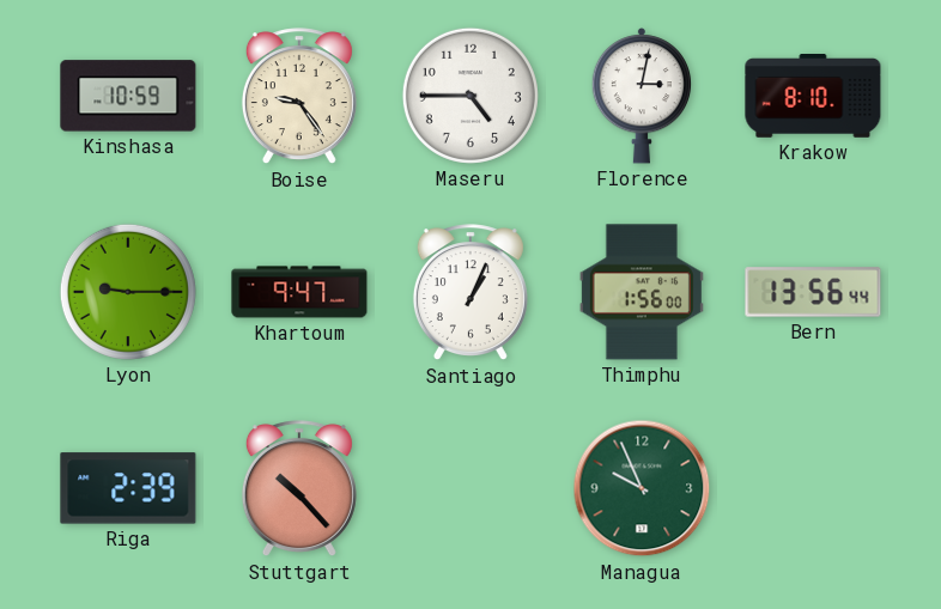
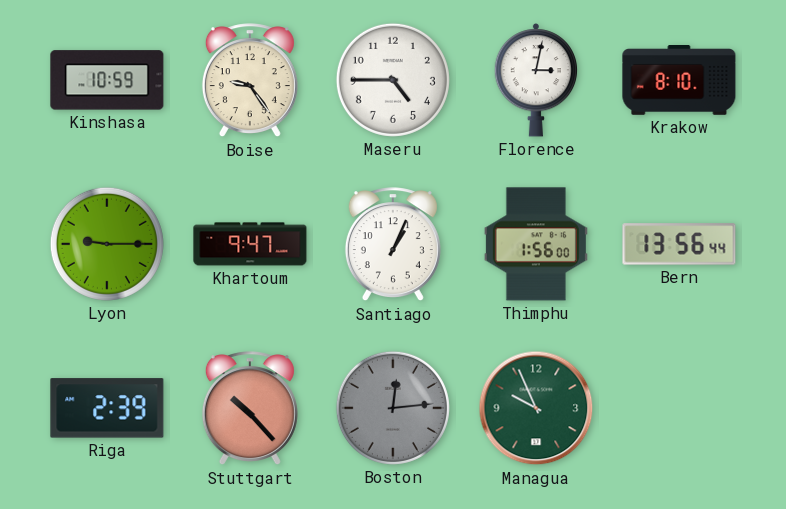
Boston: none -> 12:14 (393, 408)
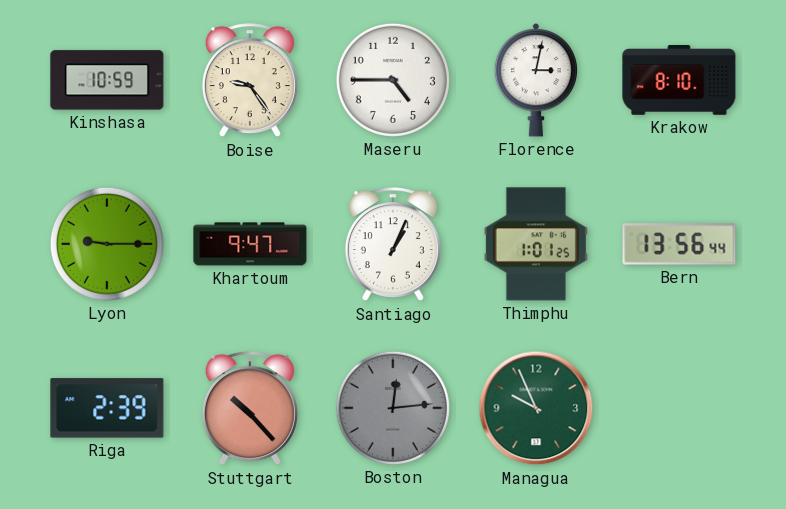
Thimphu: 1:56 -> 1:01 (536, 244)
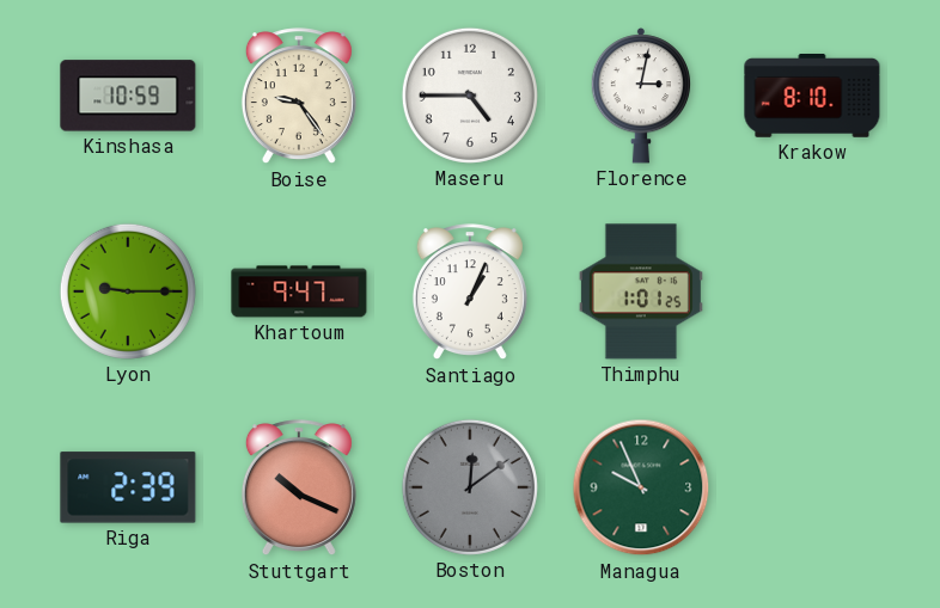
Bern: 13:56 -> none (679, 244)
Stuttgart: 10:23 -> 10:19 (299, 489)
Boston: 12:14 -> 12:09 (470, 487)
